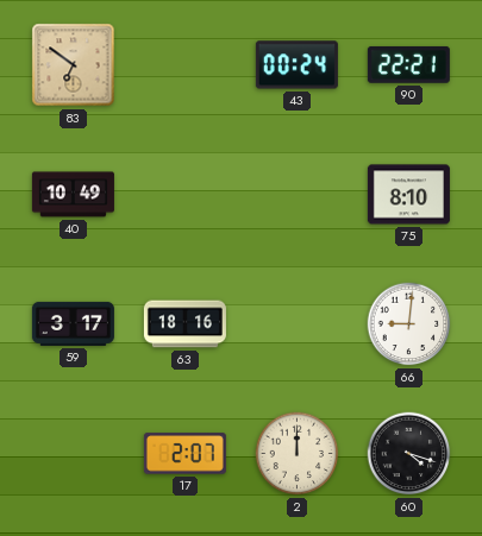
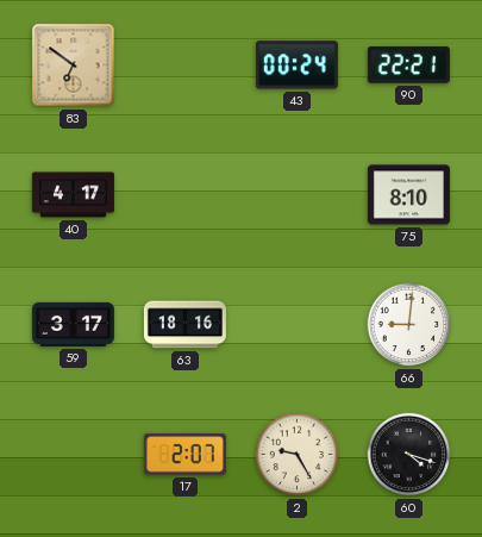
40: 10:49 -> 4:17 (73, 195)
2: 12:00 -> 9:25 (298, 455)
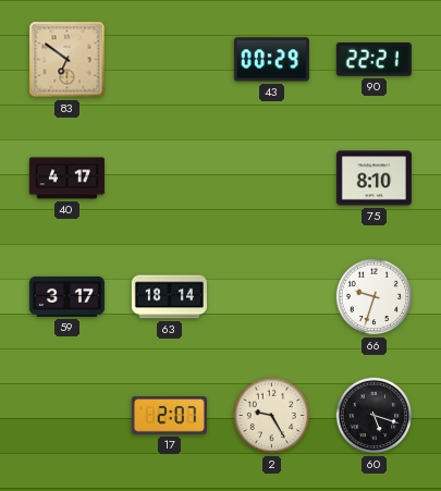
43: 00:24 -> 00:29 (271, 60)
63: 18:16 -> 18:14 (169, 297)
66: 9:01 -> 9:33 (375, 297)
60: 4:18 -> 5:18 (375, 416)
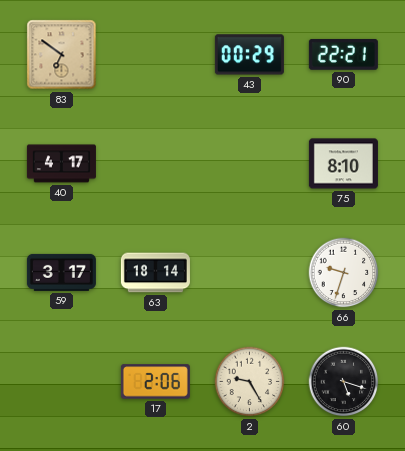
17: 2:07 -> 2:06 (155, 382)
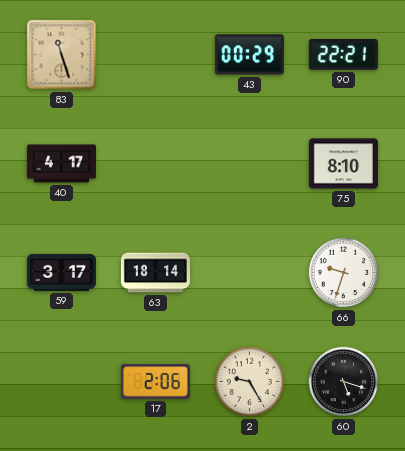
83: 6:51 -> 11:27 (62, 55)
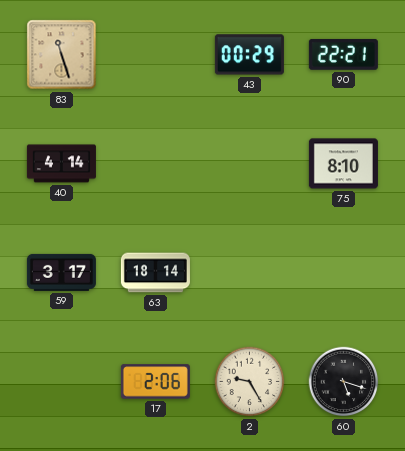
40: 4:17 -> 4:14 (61, 164)
66: 9:33 -> none (344, 273)
